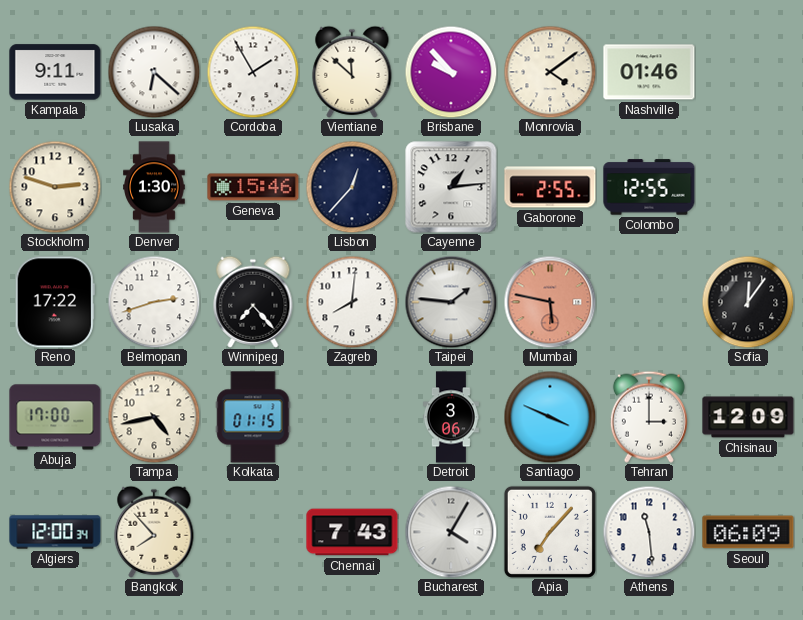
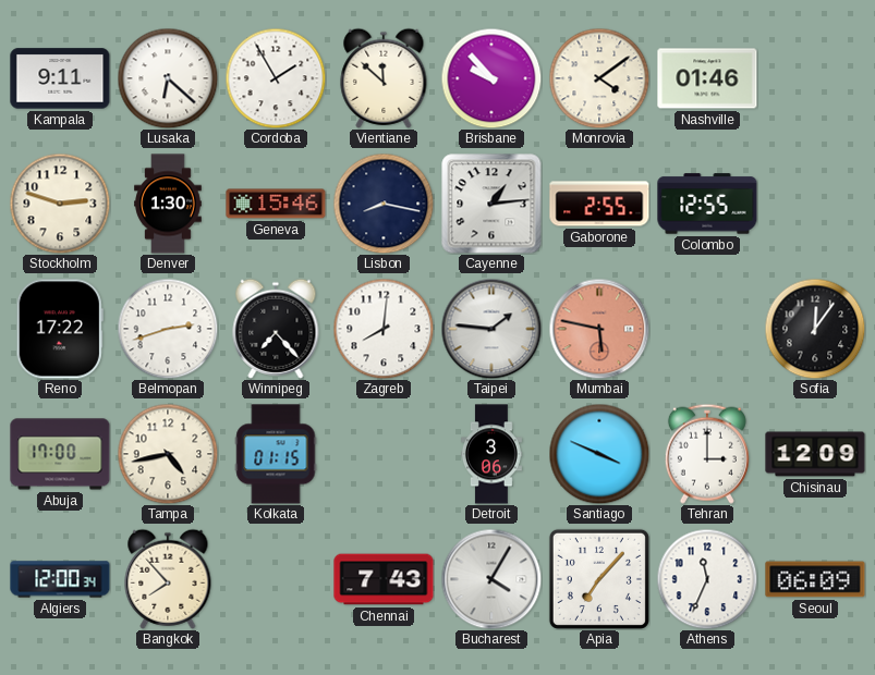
Lisbon: 12:37 -> 8:17 (384, 204)
Athens: 11:29 -> 11:34 (707, 579)
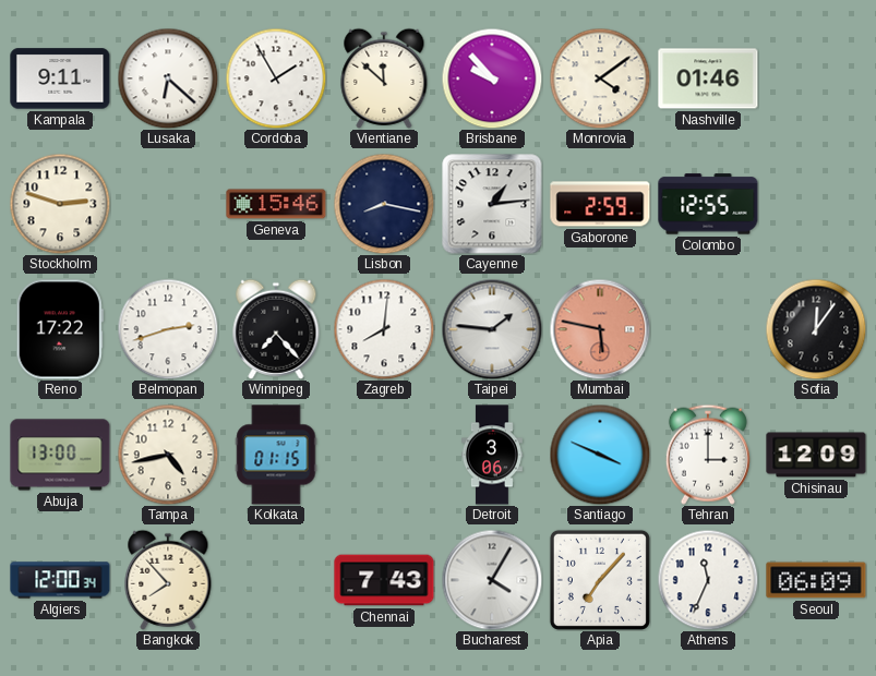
Denver: 1:30 -> none (168, 204)
Gaborone: 2:55 -> 2:59 (600, 204)
Abuja: 17:00 -> 13:00 (60, 455)
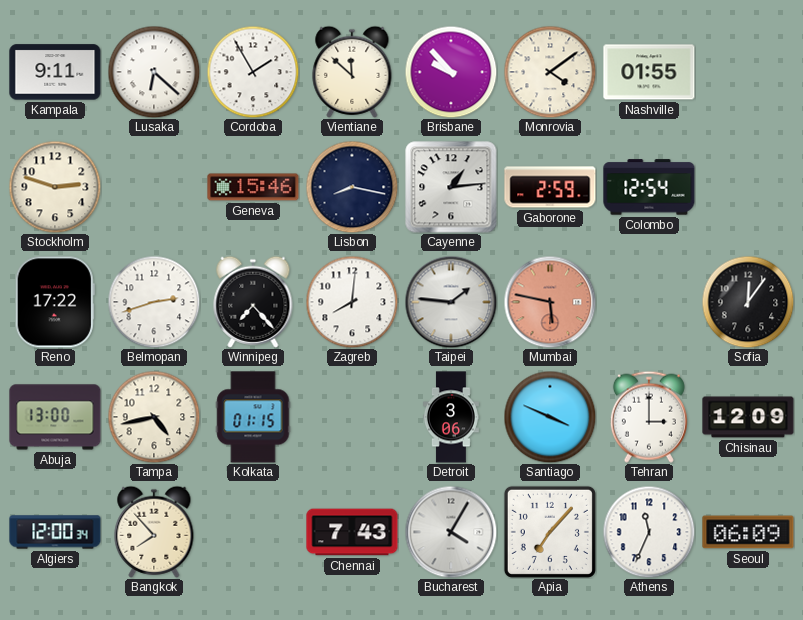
Nashville: 01:46 -> 01:55 (649, 72)
Colombo: 12:55 -> 12:54 (649, 187)
